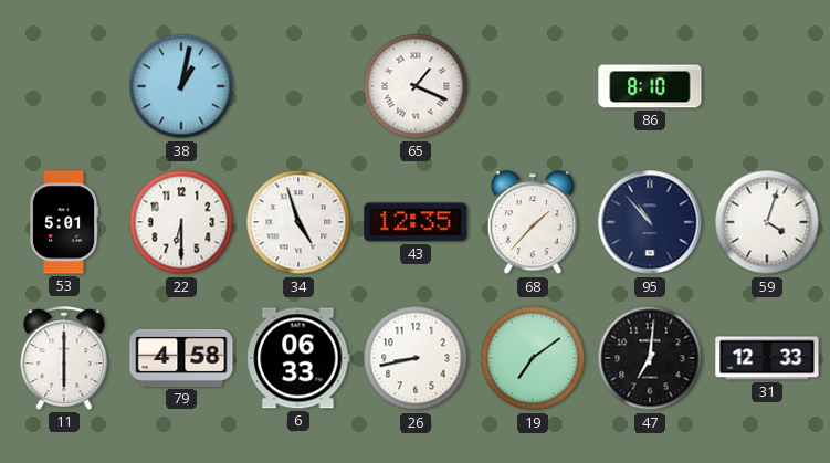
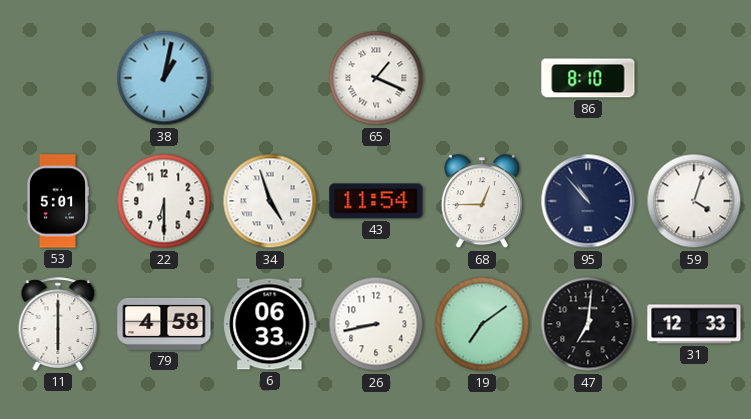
43: 12:35 -> 11:54 (376, 201)
68: 1:37 -> 12:45 (482, 202)
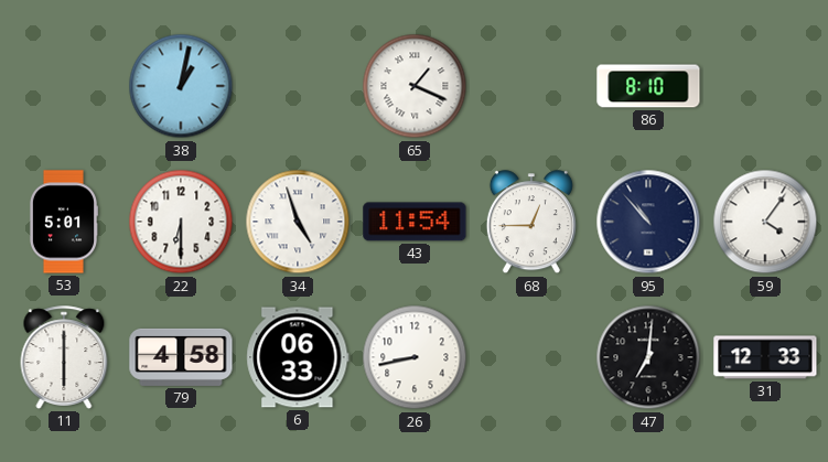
59: 4:03 -> 4:06 (765, 222)
19: 7:09 -> none (482, 324)
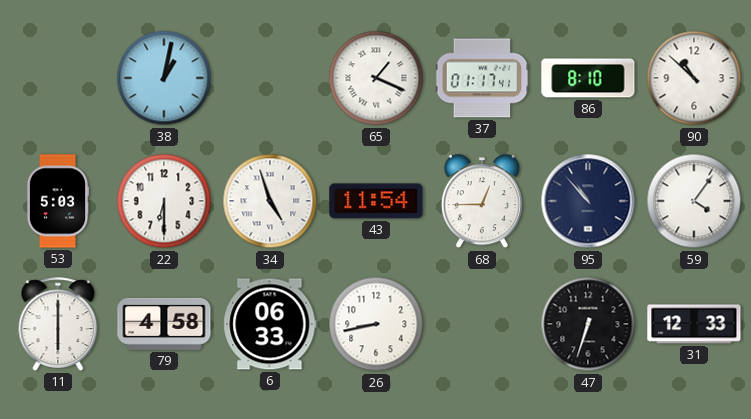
37: none -> 01:17 (482, 78)
90: none -> 10:52 (694, 78)
53: 5:01 -> 5:03 (57, 201)
47: 7:01 -> 6:33 (588, 324)
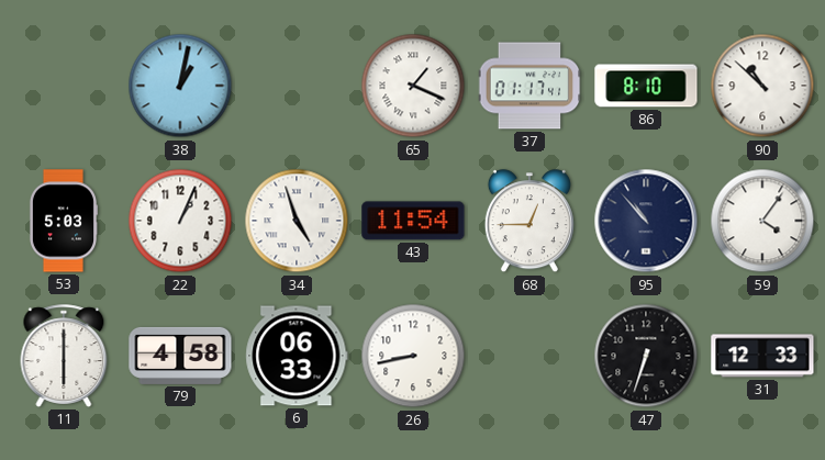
22: 6:30 -> 1:04 (180, 221)
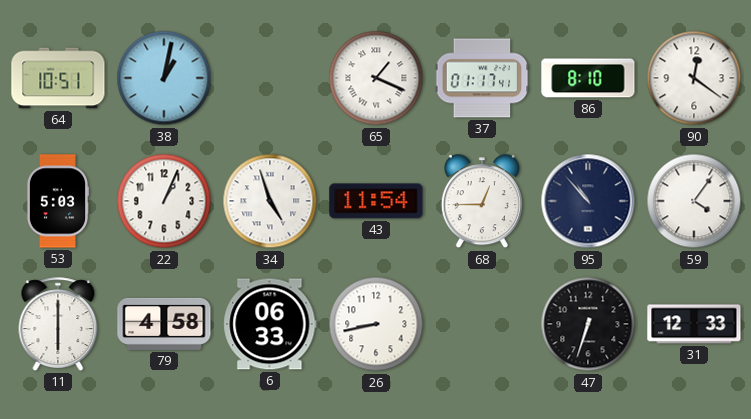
64: none -> 10:51 (58, 78)
90: 10:52 -> 12:21 (694, 78)
